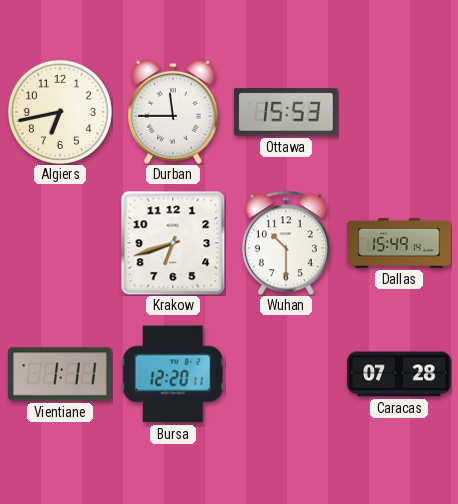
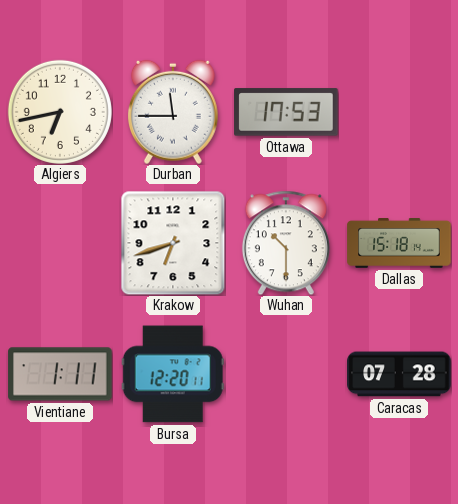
Ottawa: 15:53 -> 17:53 (286, 112)
Dallas: 15:49 -> 15:18 (399, 244)
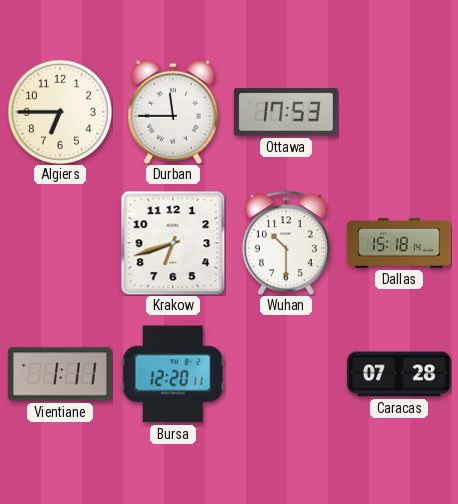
Algiers: 6:43 -> 6:45 (60, 112)
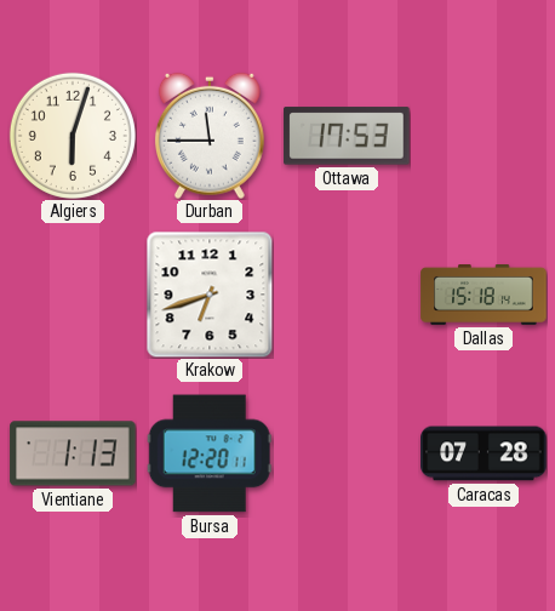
Algiers: 6:45 -> 6:03 (73, 136)
Wuhan: 10:30 -> none (286, 243)
Vientiane: 1:11 -> 1:13 (73, 453)
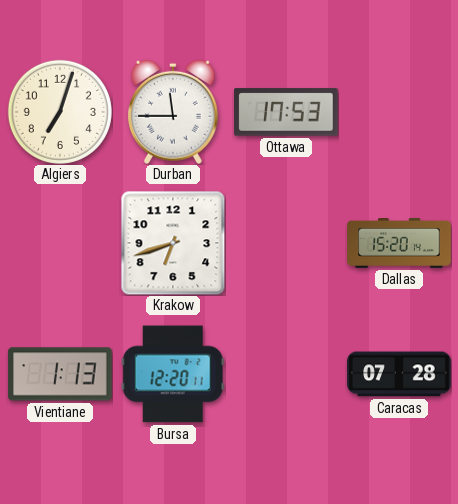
Algiers: 6:03 -> 7:03 (60, 112)
Dallas: 15:18 -> 15:20 (399, 244)
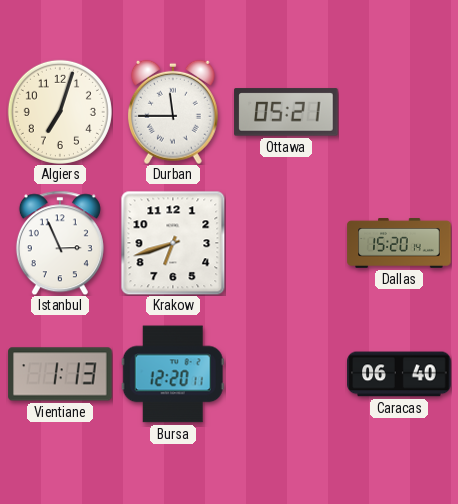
Ottawa: 17:53 -> 05:21 (286, 112)
Istanbul: none -> 2:56 (60, 243)
Caracas: 07:28 -> 06:40 (399, 374)
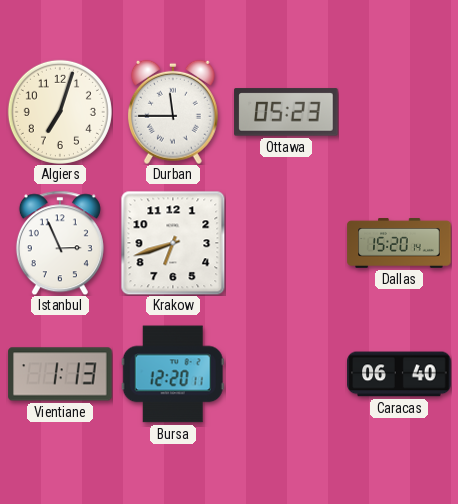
Ottawa: 05:21 -> 05:23 (286, 112)
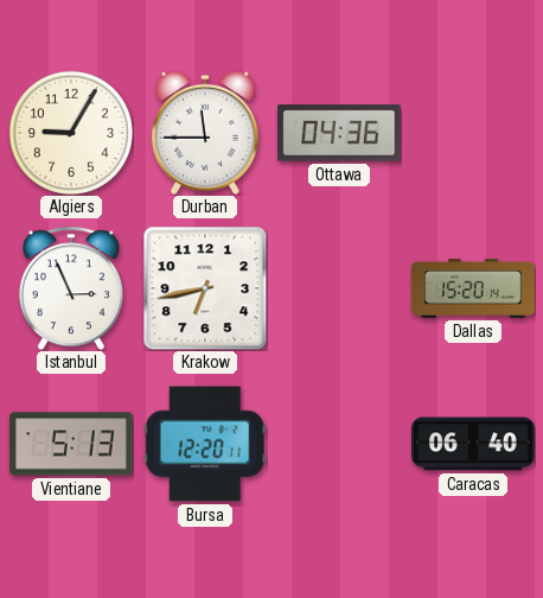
Algiers: 7:03 -> 9:05 (71, 133)
Ottawa: 05:23 -> 04:36 (339, 133)
Krakow: 6:42 -> 6:43 (205, 288)
Vientiane: 1:13 -> 5:13 (71, 444)
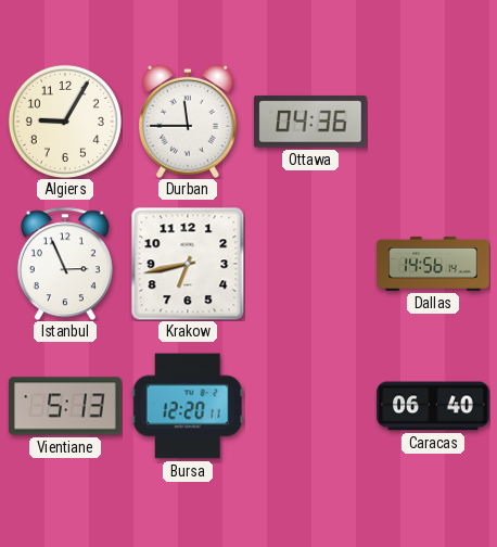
Dallas: 15:20 -> 14:56 (433, 265)
